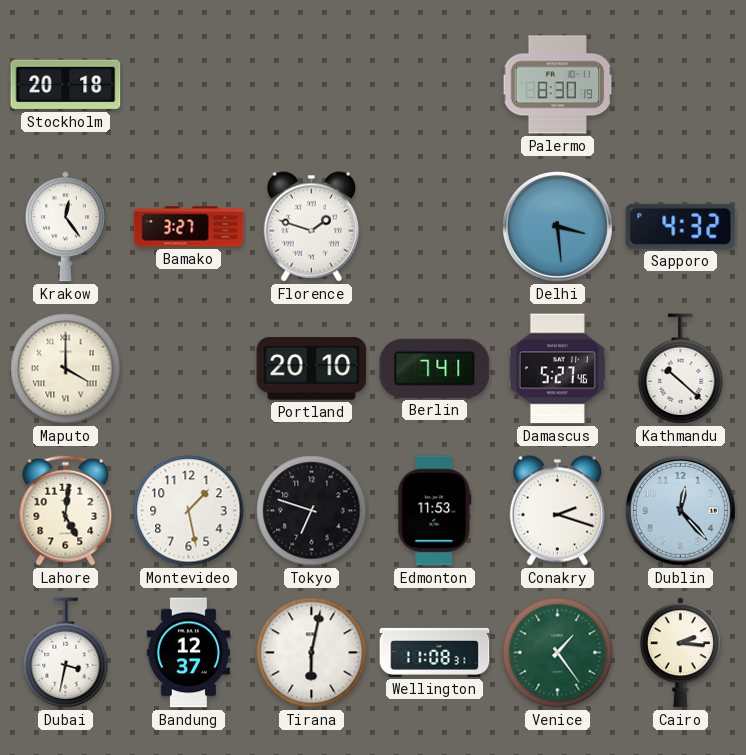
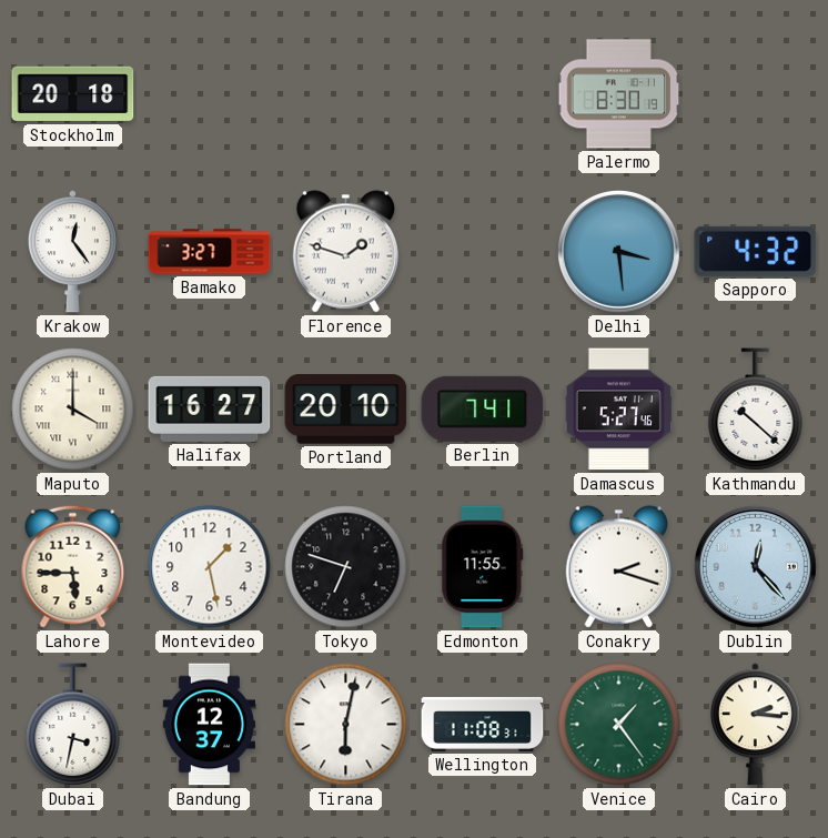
Halifax: none -> 16:27 (210, 408)
Lahore: 5:01 -> 5:45 (73, 566)
Edmonton: 11:53 -> 11:55 (483, 567)
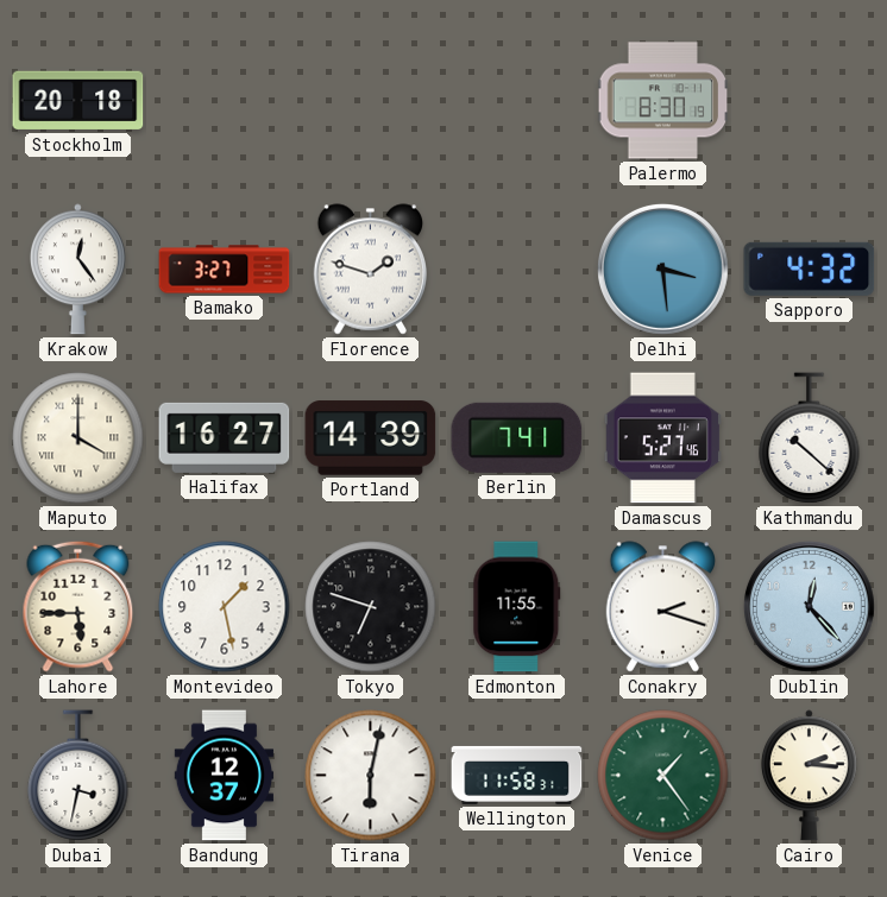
Portland: 20:10 -> 14:39 (371, 438)
Wellington: 11:08 -> 11:58 (517, 775)
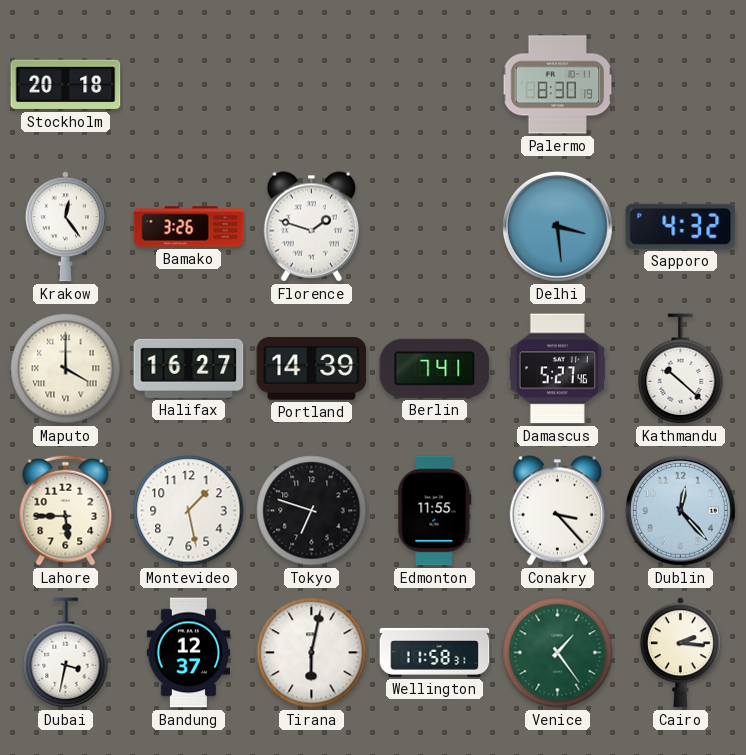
Bamako: 3:27 -> 3:26 (189, 227)
Conakry: 2:18 -> 3:23 (557, 511)
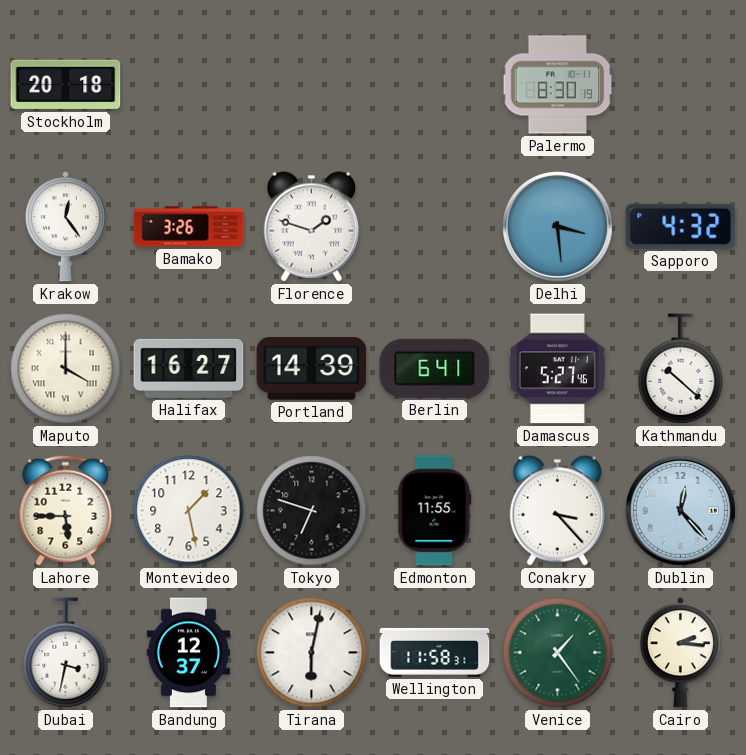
Berlin: 7:41 -> 6:41 (435, 368)
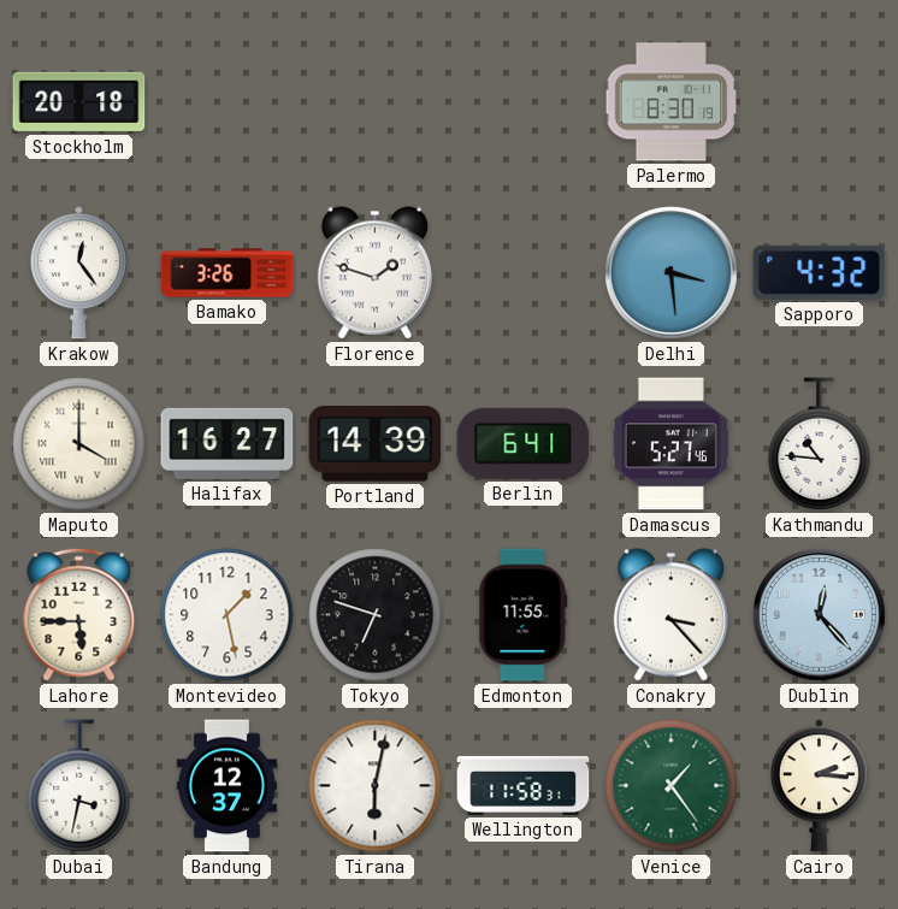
Kathmandu: 10:22 -> 10:46 (820, 444)
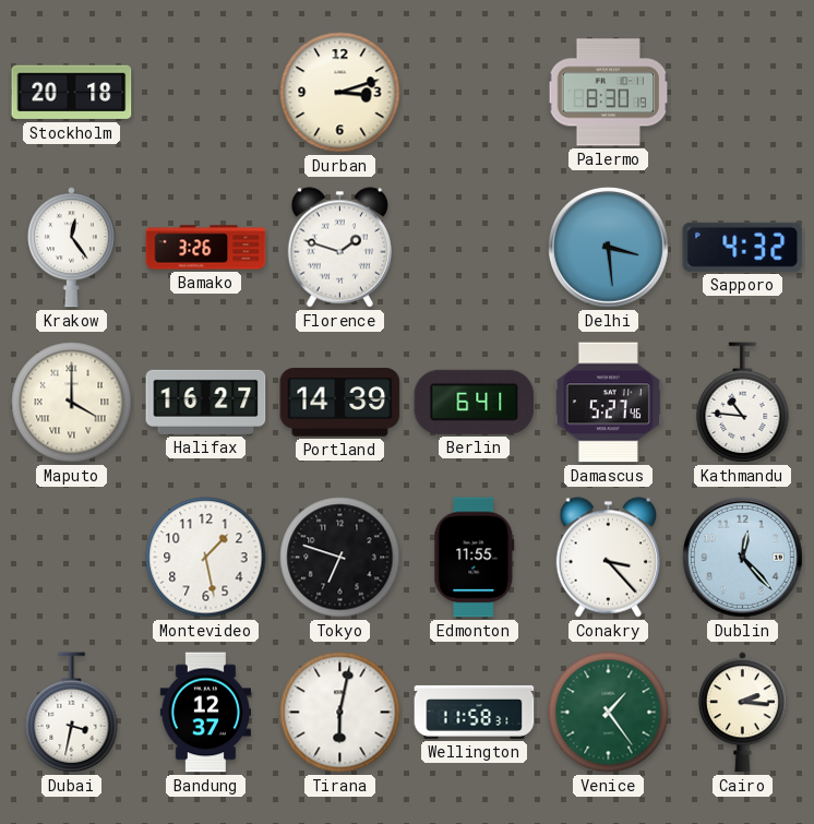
Durban: none -> 3:12 (340, 93)
Lahore: 5:45 -> none (79, 614)
